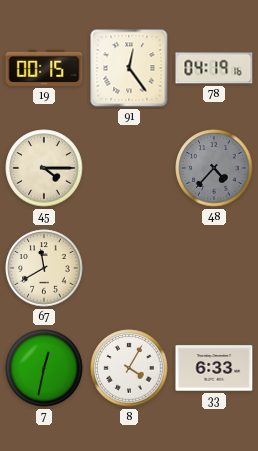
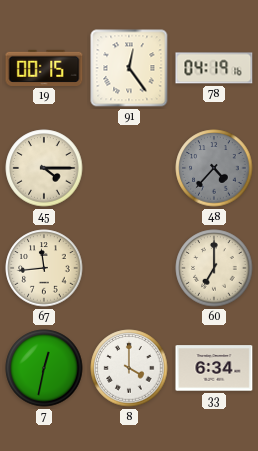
67: 11:40 -> 11:44 (44, 268)
60: none -> 7:00 (214, 268)
8: 4:05 -> 4:00 (129, 368)
33: 6:33 -> 6:34 (214, 368)
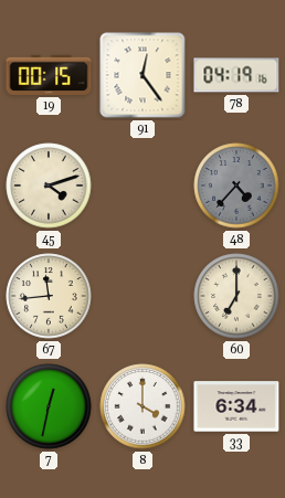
45: 4:15 -> 4:12 (49, 186)
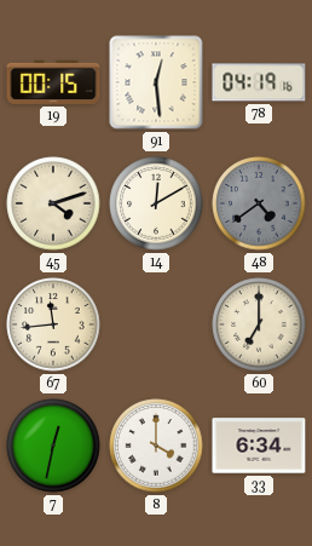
91: 12:24 -> 12:29 (156, 82)
14: none -> 12:10 (156, 203)
48: 4:37 -> 4:39 (259, 203)
